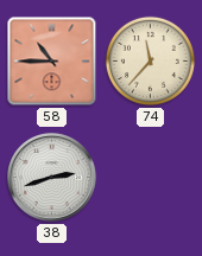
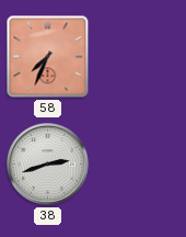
58: 10:45 -> 7:34 (48, 57)
74: 11:37 -> none (150, 60)
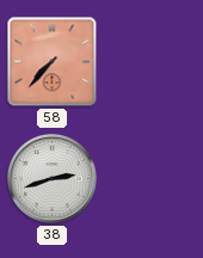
58: 7:34 -> 7:37 (53, 62)
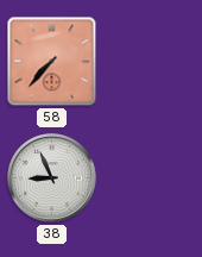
38: 2:42 -> 8:56 (52, 178)
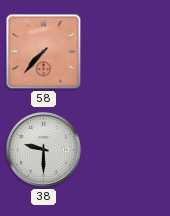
38: 8:56 -> 9:30 (44, 150)
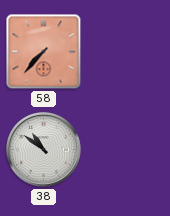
38: 9:30 -> 10:51 (44, 150)
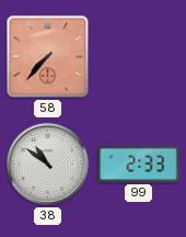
99: none -> 2:33 (139, 163)
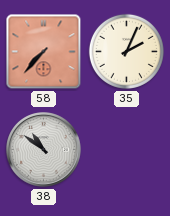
35: none -> 2:04 (126, 51)
99: 2:33 -> none (139, 163)
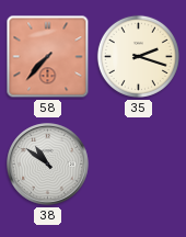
35: 2:04 -> 2:18 (138, 56)
